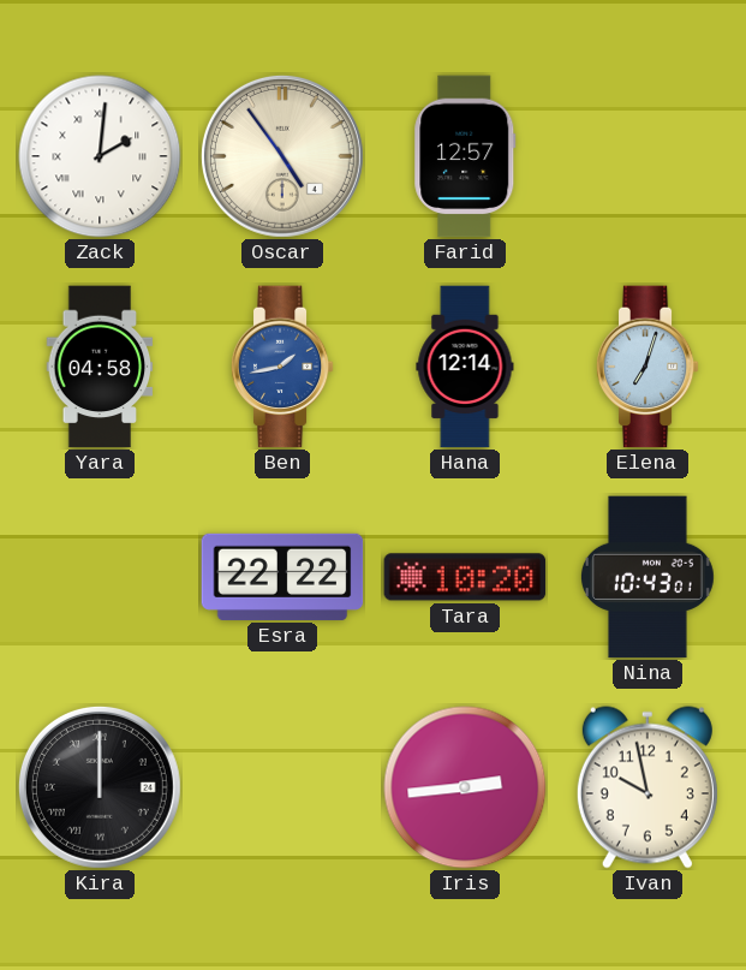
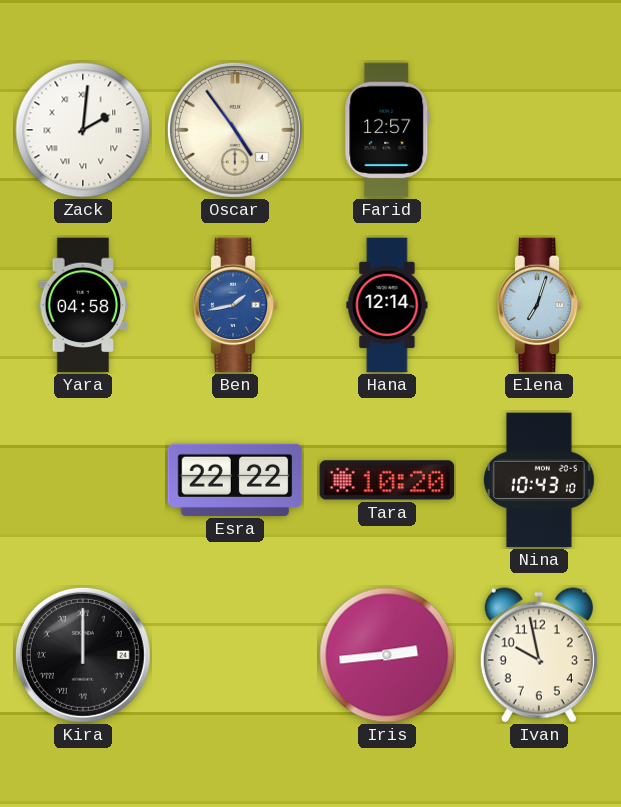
Nina: 10:43:01 -> 10:43:10 (539, 480)
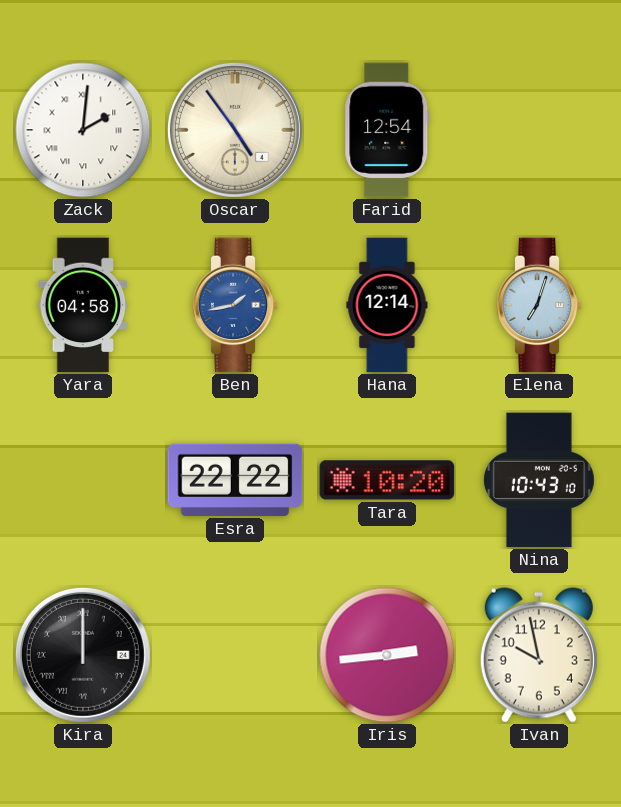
Farid: 12:57 -> 12:54 (387, 130)
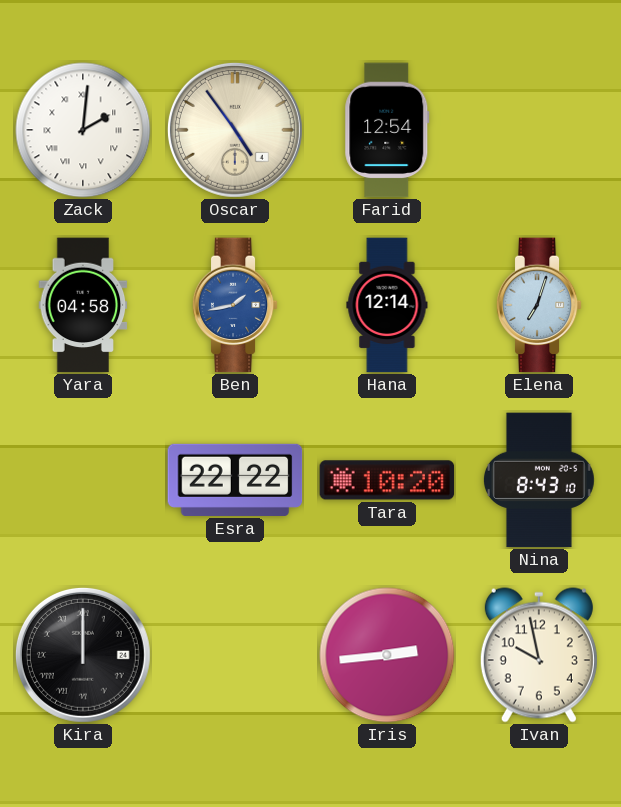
Nina: 10:43 -> 8:43 (539, 480)
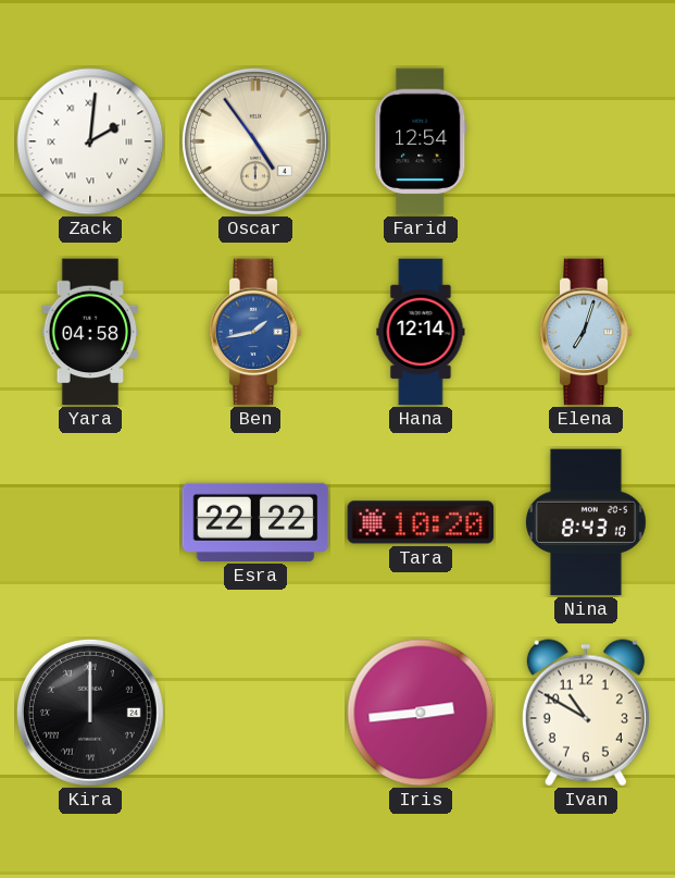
Ivan: 9:58 -> 10:50 (586, 713)
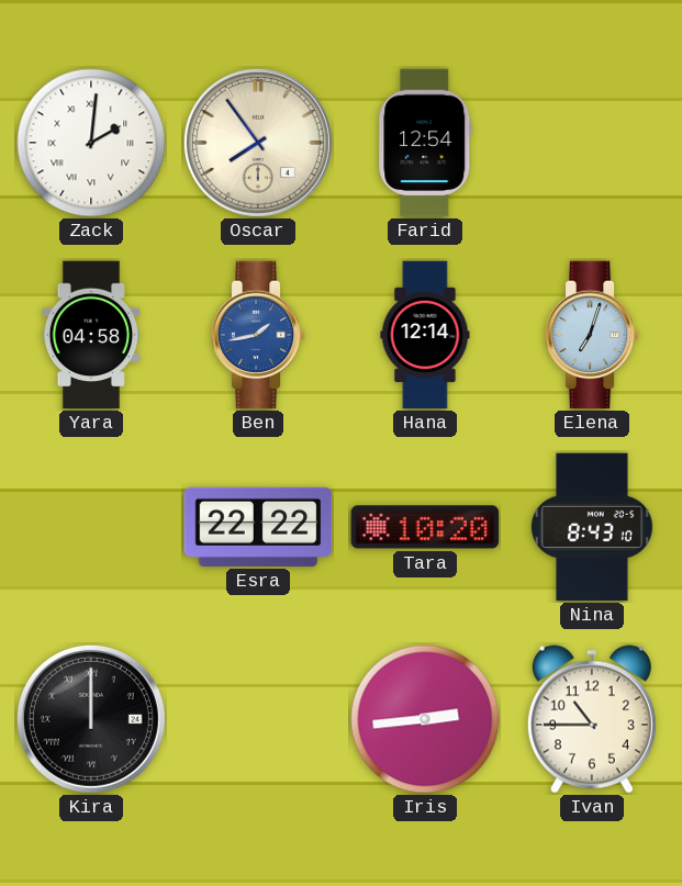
Oscar: 4:54 -> 7:54 (258, 143)
Ivan: 10:50 -> 10:45 (592, 719)
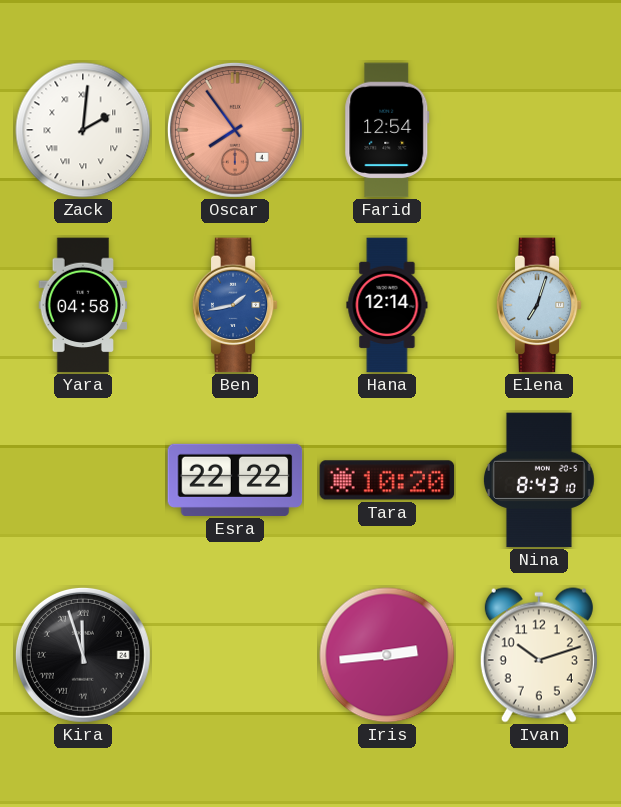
Oscar dial: cream -> salmon (235, 130)
Kira: 12:00 -> 11:57 (83, 655)
Ivan: 10:45 -> 10:12 (539, 655)
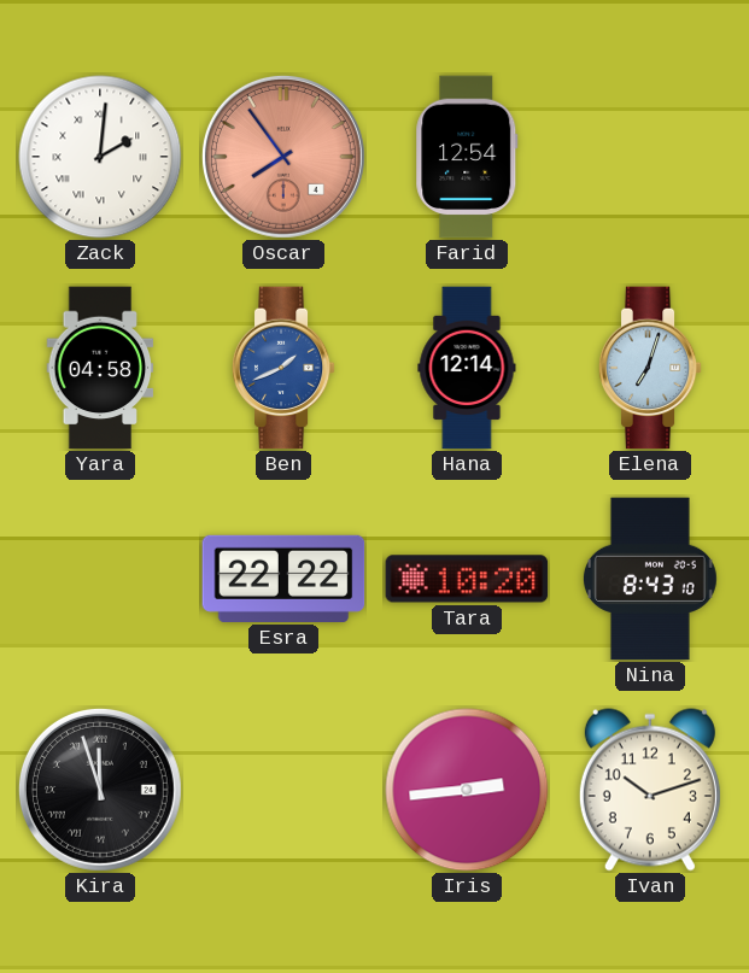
Ben: 1:43 -> 1:41 (283, 368)
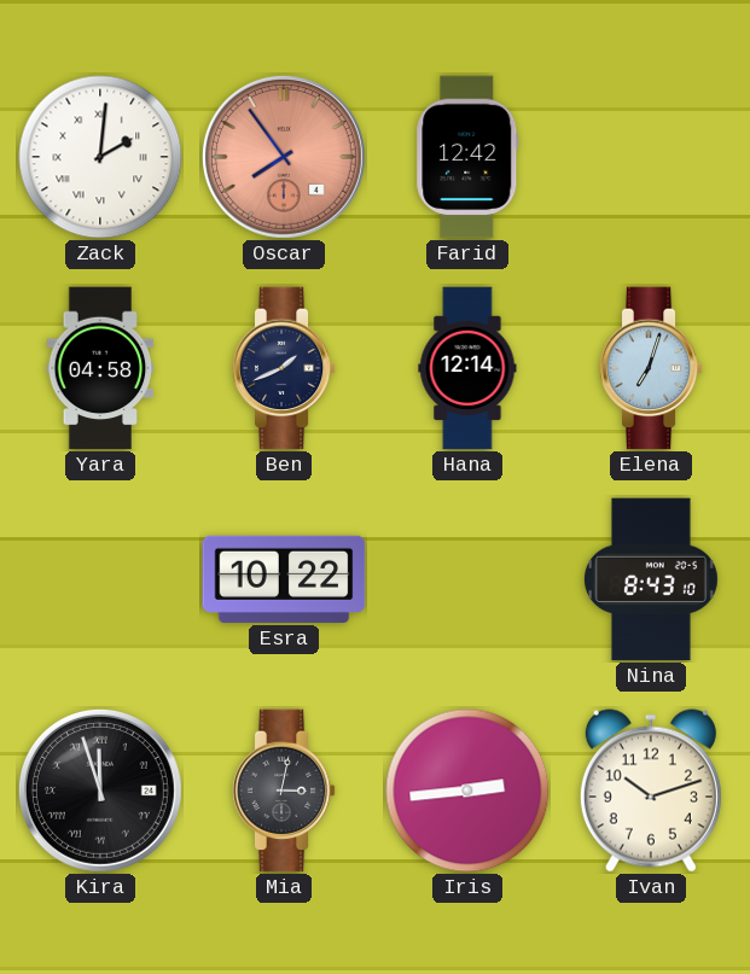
Farid: 12:54 -> 12:42 (467, 157)
Ben dial: blue -> navy (284, 368)
Esra: 22:22 -> 10:22 (284, 579)
Tara: 10:20 -> none (467, 579)
Mia: none -> 3:02 (284, 791)
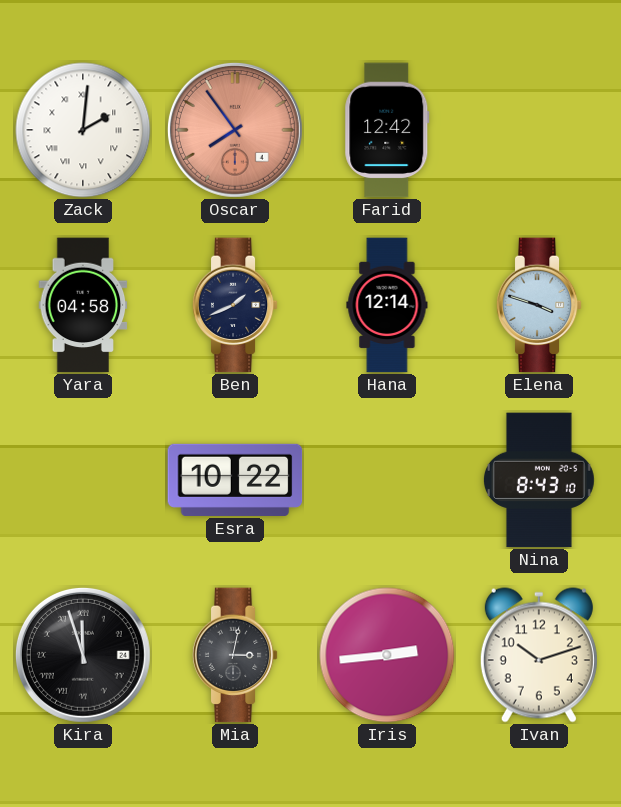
Elena: 7:03 -> 3:48 (539, 305)
